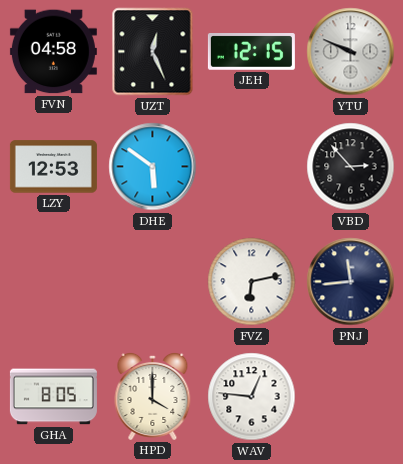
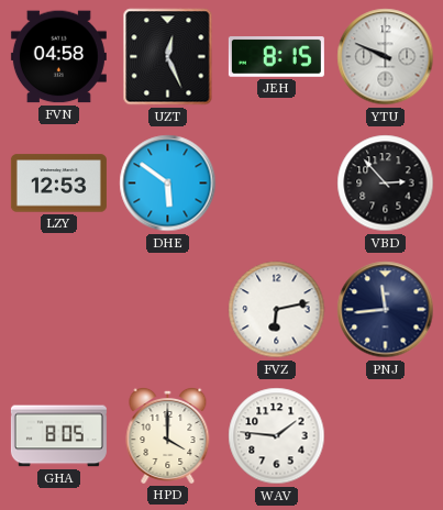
JEH: 12:15 -> 8:15 (276, 57)
WAV: 12:46 -> 1:46 (277, 436)
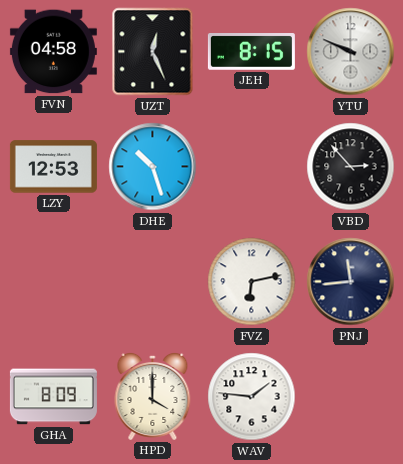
DHE: 5:51 -> 10:27 (153, 167)
GHA: 8:05 -> 8:09 (53, 397)
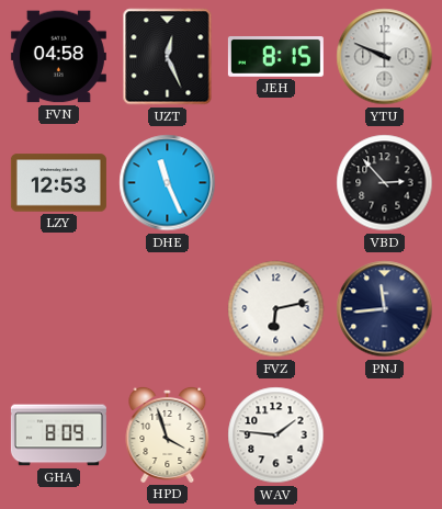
DHE: 10:27 -> 11:26 (168, 183)
HPD: 4:00 -> 3:57 (168, 434)
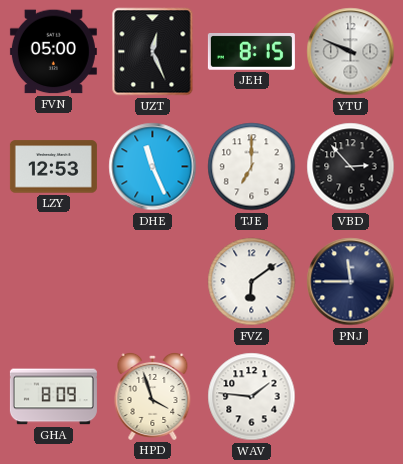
FVN: 04:58 -> 05:00 (53, 52)
TJE: none -> 7:00 (252, 167)
FVZ: 6:13 -> 6:09 (252, 282)
PNJ: 11:44 -> 11:45 (351, 282)
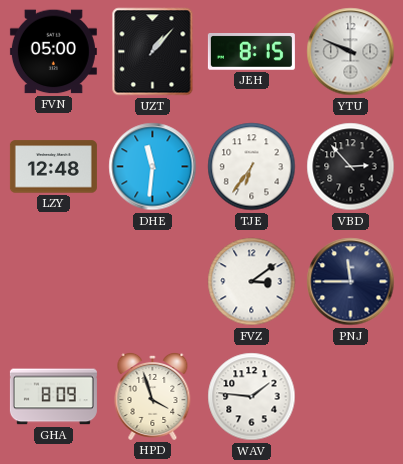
UZT: 12:26 -> 1:07 (153, 52)
LZY: 12:53 -> 12:48 (53, 167)
DHE: 11:26 -> 11:31 (153, 167)
TJE: 7:00 -> 6:36 (252, 167)
FVZ: 6:09 -> 3:09 (252, 282)
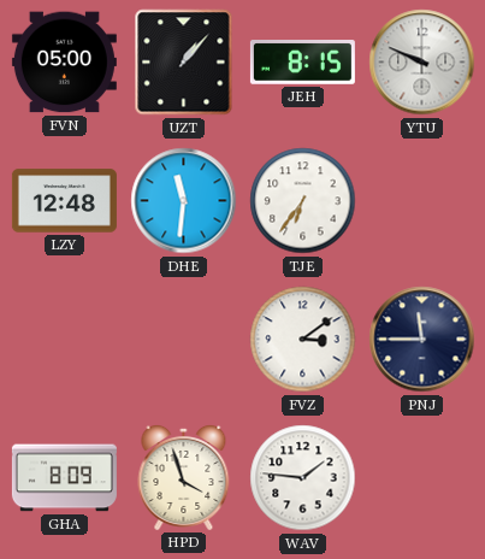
VBD: 2:53 -> none (351, 167)
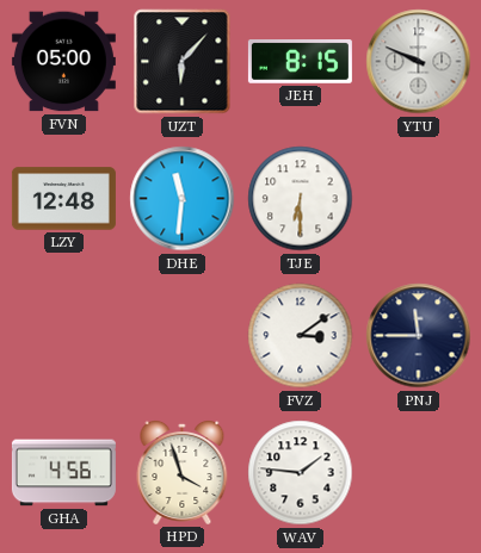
UZT: 1:07 -> 6:07 (183, 62)
TJE: 6:36 -> 6:30 (301, 199)
GHA: 8:09 -> 4:56 (63, 473)
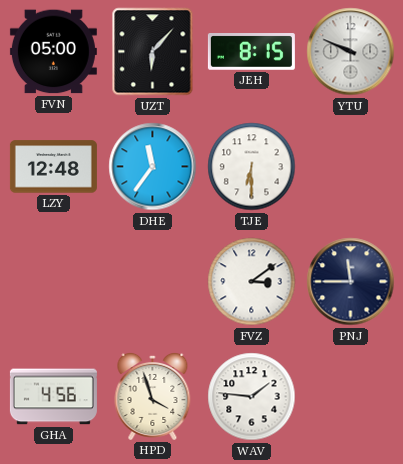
DHE: 11:31 -> 11:36 (153, 167)
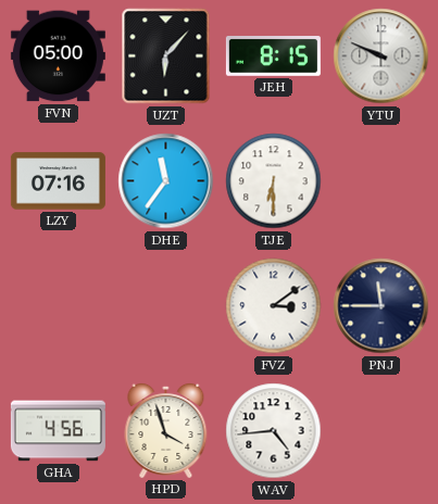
LZY: 12:48 -> 07:16 (58, 181)
WAV: 1:46 -> 4:44 (274, 431)
